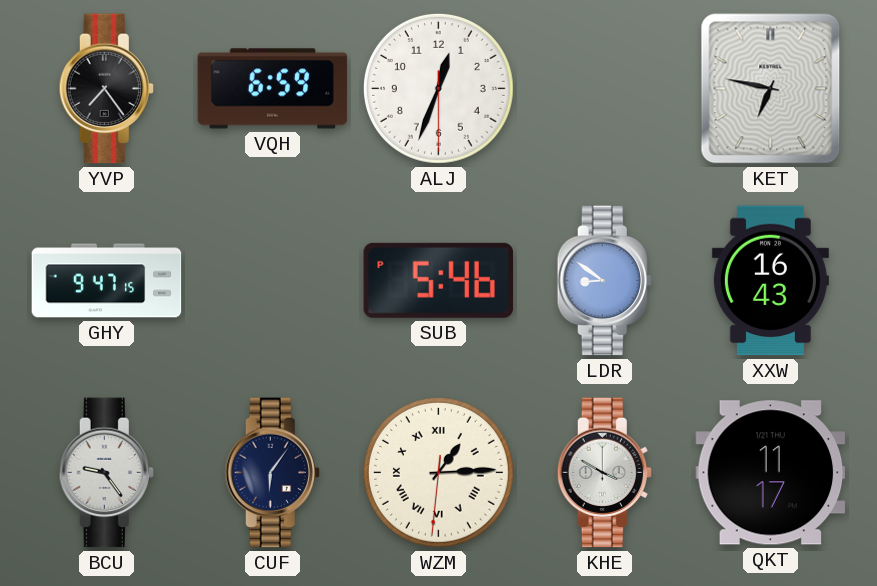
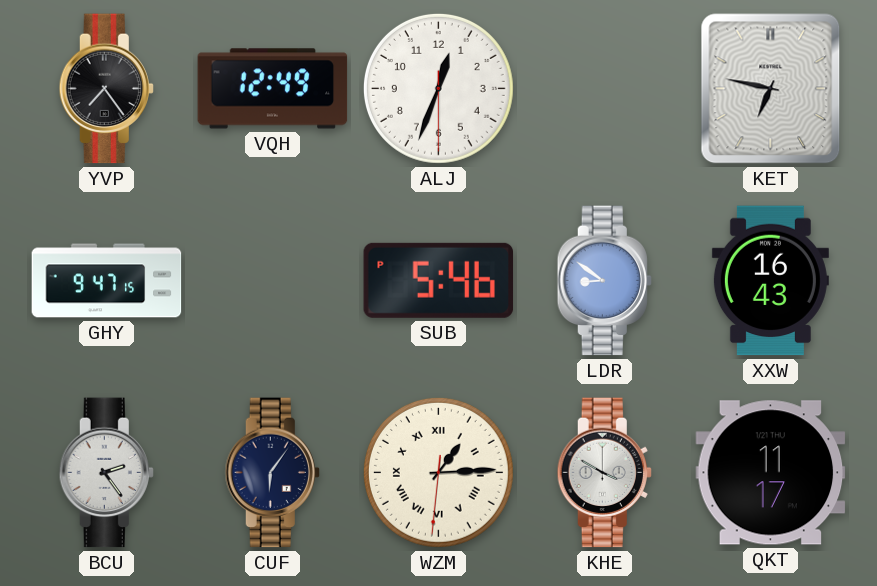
VQH: 6:59 -> 12:49 (273, 89)
BCU: 9:24 -> 2:24 (106, 473)
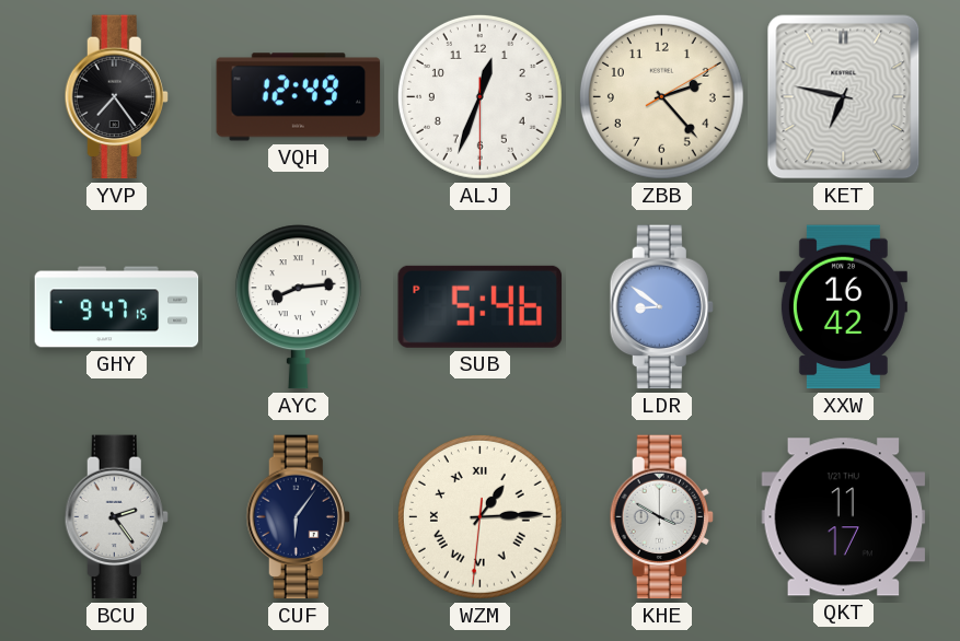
ZBB: none -> 2:23 (661, 96)
AYC: none -> 8:14 (298, 307)
XXW: 16:43 -> 16:42 (843, 307)
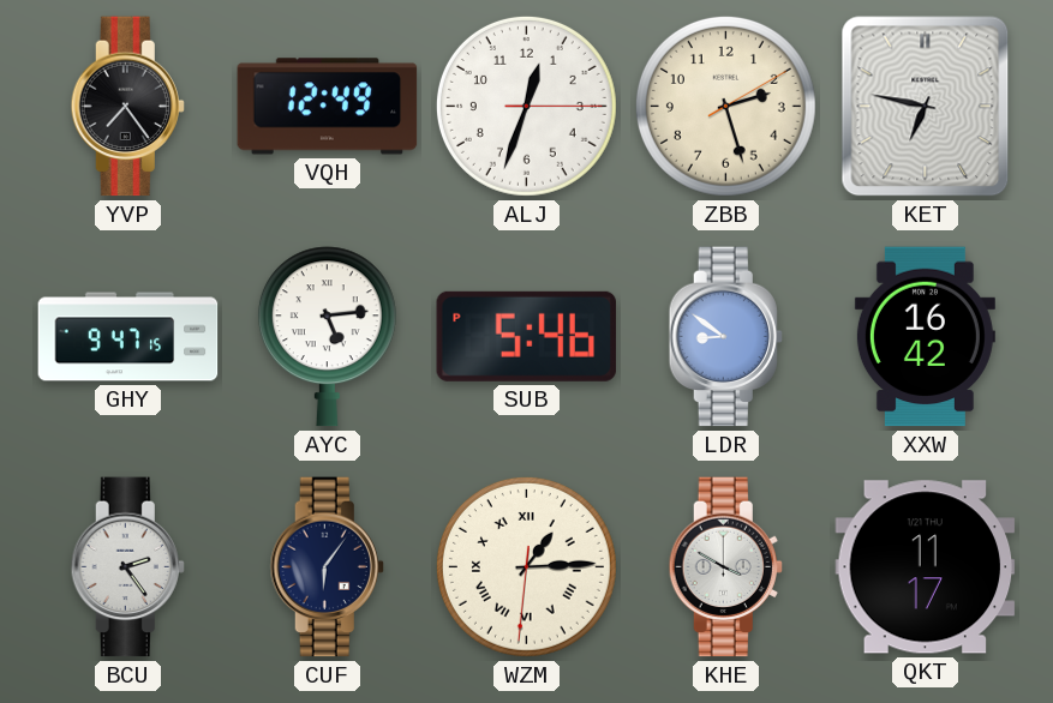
ALJ: 12:33:30 -> 12:33:15 (526, 106)
ZBB: 2:23 -> 2:27 (725, 106)
AYC: 8:14 -> 5:14 (327, 337)
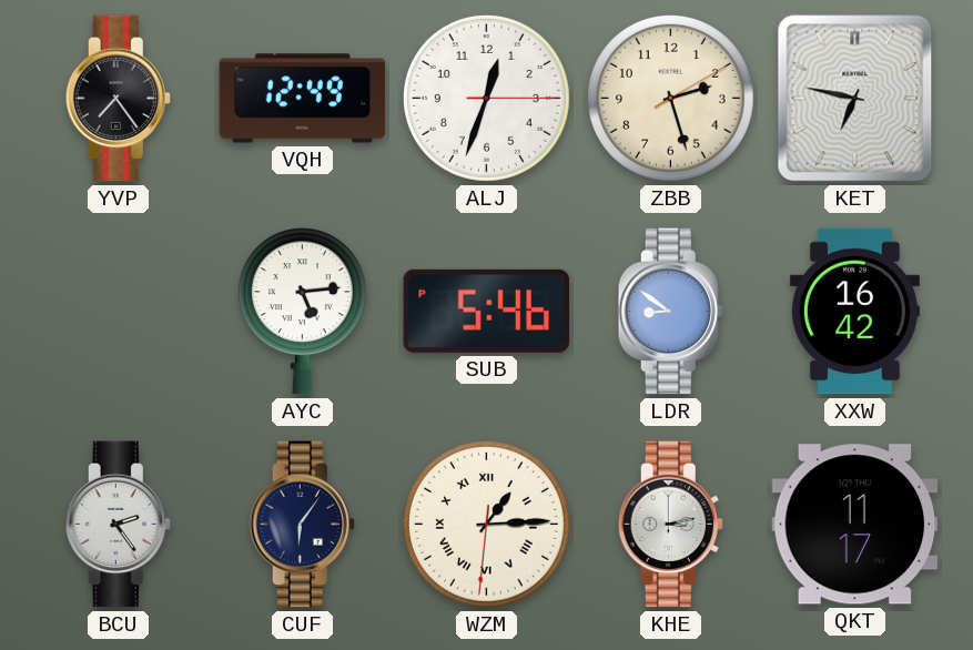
GHY: 9:47 -> none (128, 337)
KHE: 3:50 -> 3:13 (670, 525)
